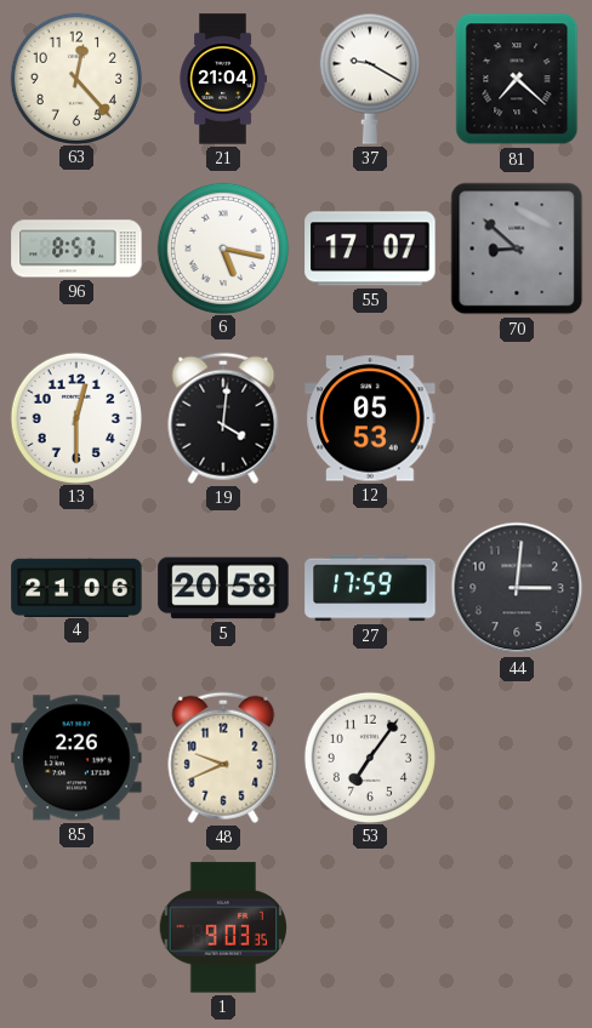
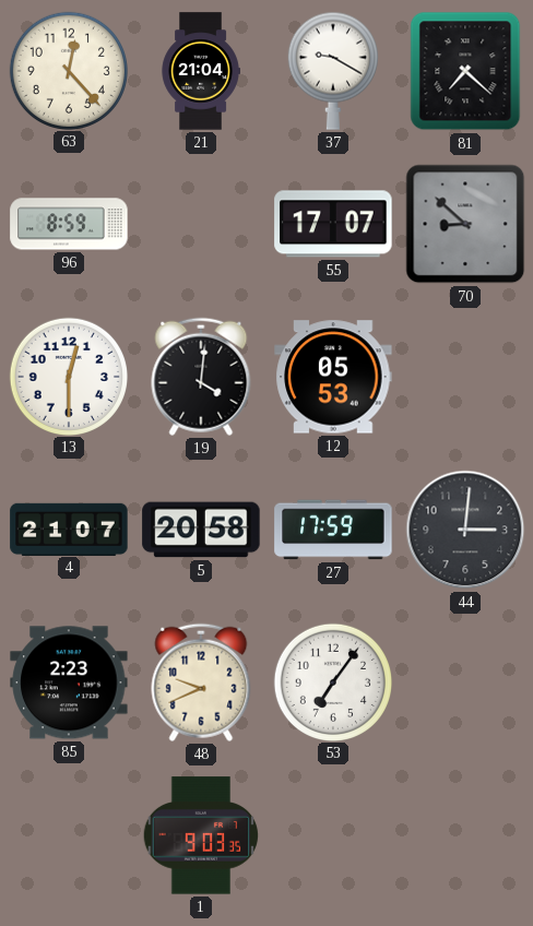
96: 8:57 -> 8:59 (69, 224)
6: 5:17 -> none (222, 247)
4: 21:06 -> 21:07 (69, 529)
85: 2:26 -> 2:23 (69, 682)
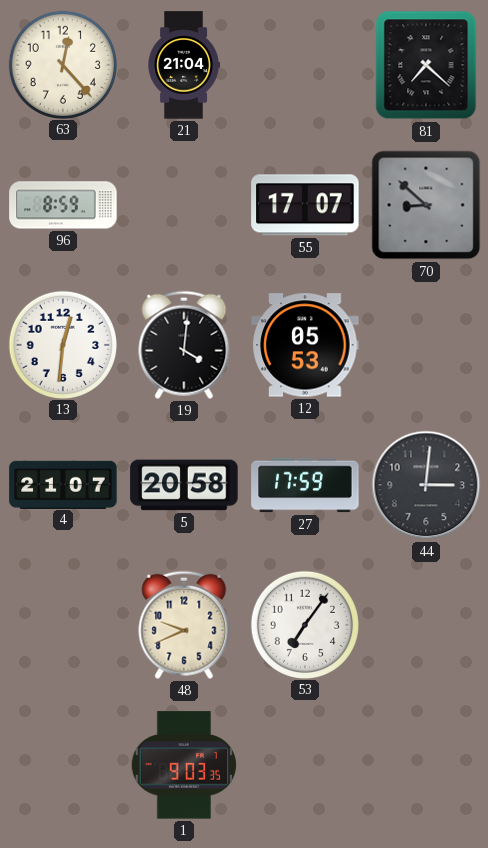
37: 9:20 -> none (333, 71)
13: 12:30 -> 12:31 (62, 344)
85: 2:23 -> none (69, 682)
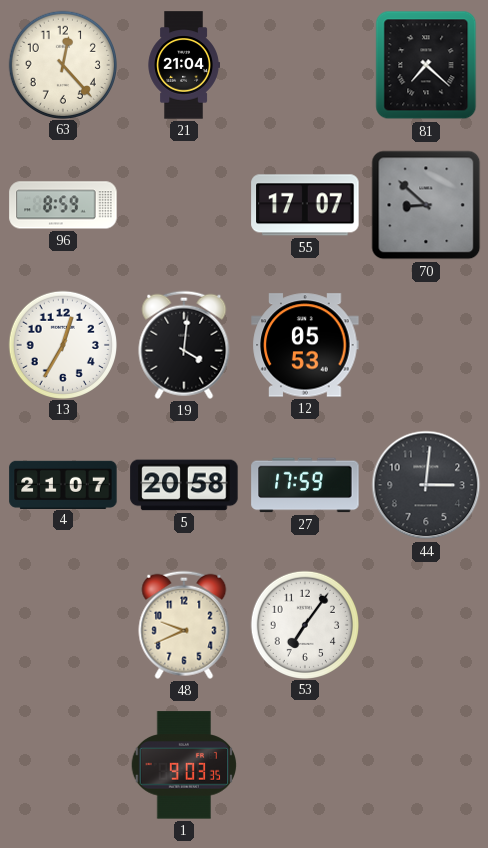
13: 12:31 -> 12:35 (62, 344)
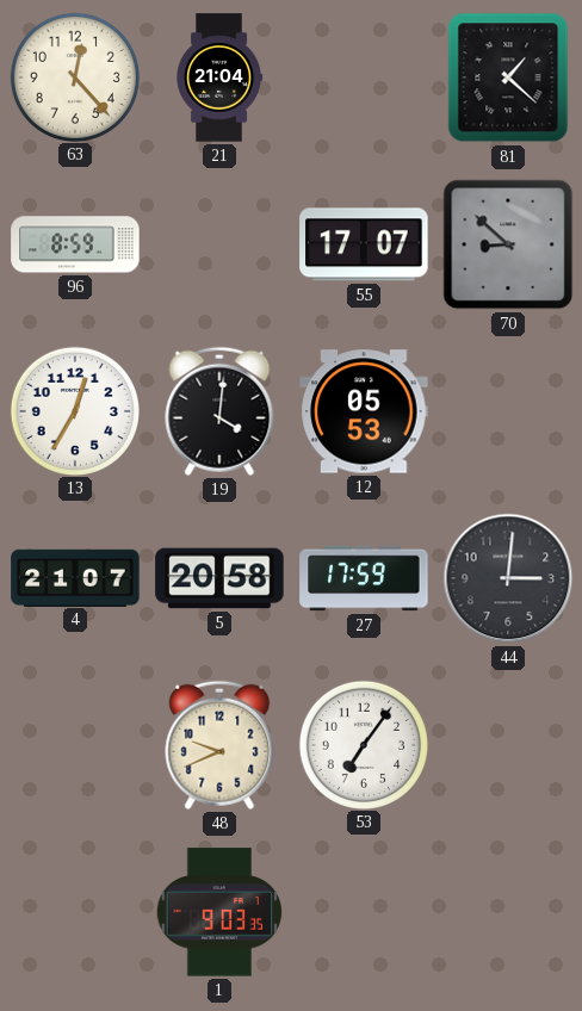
81: 7:22 -> 1:22 (508, 77)
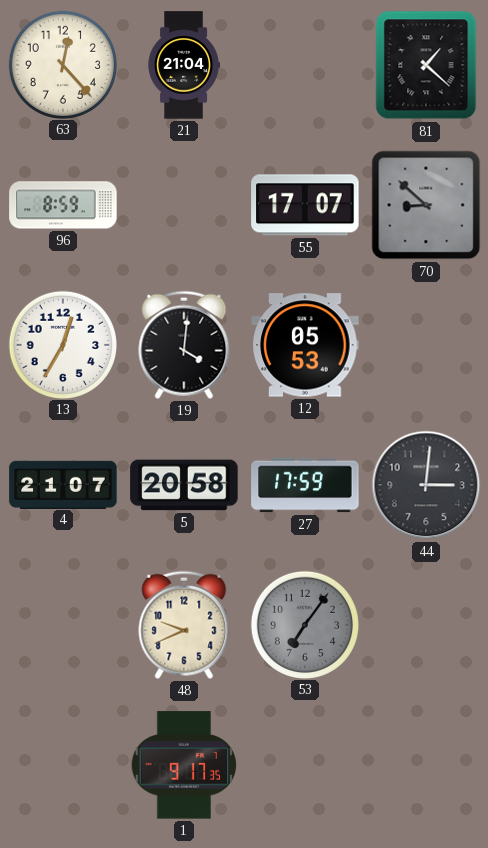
53 dial: white -> grey (304, 624)
1: 9:03 -> 9:17 (184, 765)
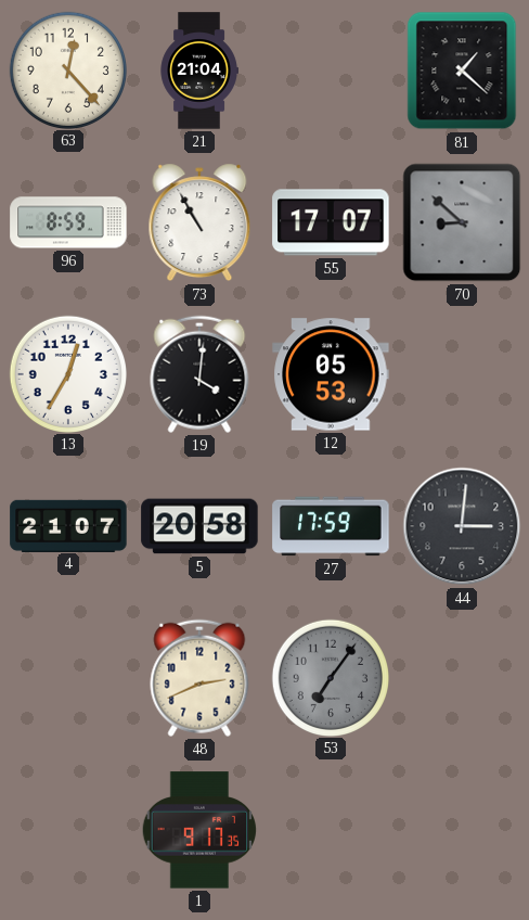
73: none -> 10:55 (199, 222)
48: 9:41 -> 2:41 (199, 678)
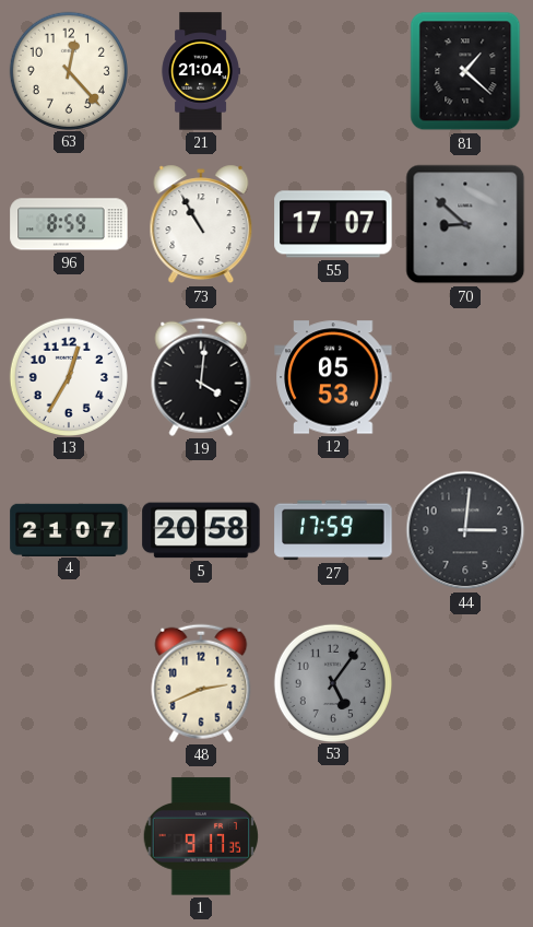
53: 7:06 -> 5:06 (332, 682)
